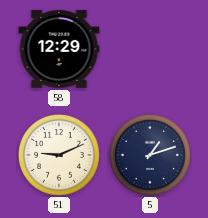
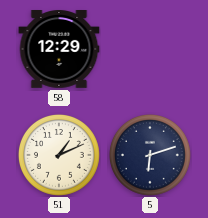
51: 9:11 -> 1:11 (59, 155)
5: 1:12 -> 6:12 (150, 155)
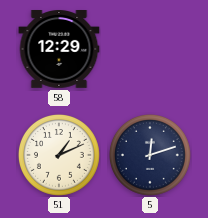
5: 6:12 -> 12:12 (150, 155)
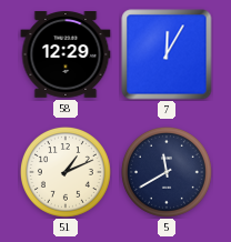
7: none -> 12:05 (167, 54)
5: 12:12 -> 11:40 (167, 172)
